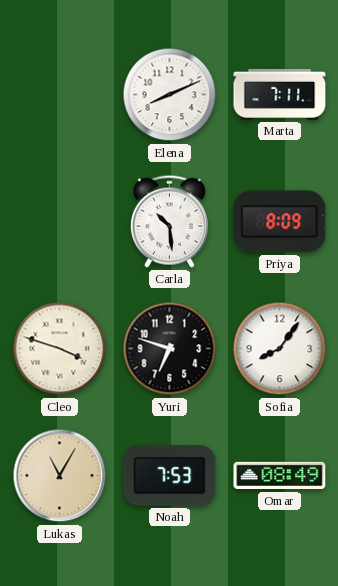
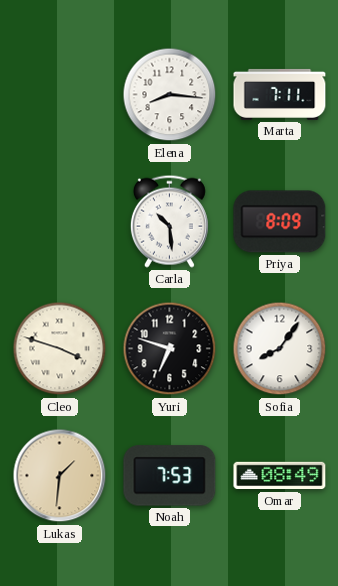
Elena: 8:11 -> 8:16 (170, 95)
Lukas: 11:05 -> 1:31 (60, 476)
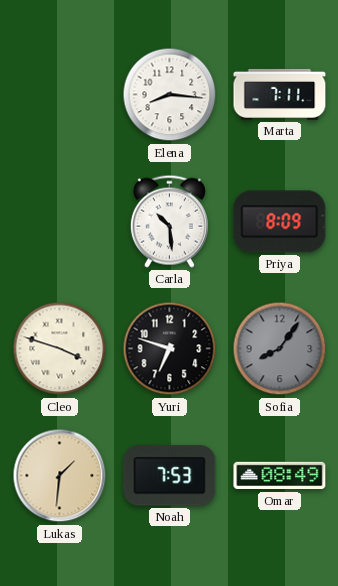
Sofia dial: white -> grey (280, 349)
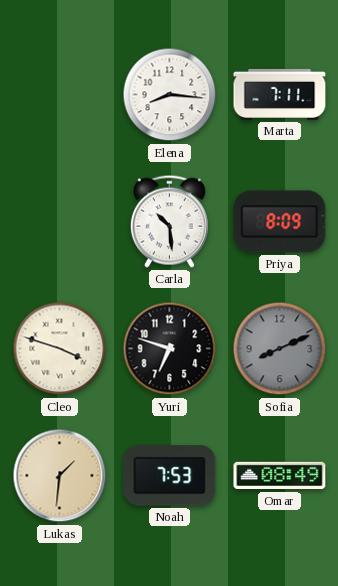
Sofia: 8:06 -> 8:11 (280, 349)
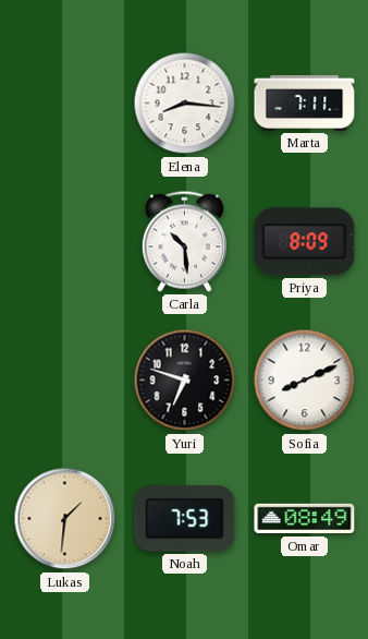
Cleo: 3:48 -> none (60, 349)
Sofia dial: grey -> white (305, 381)
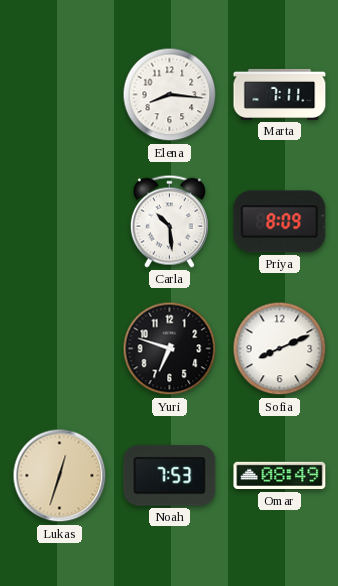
Lukas: 1:31 -> 12:33 (60, 476)
